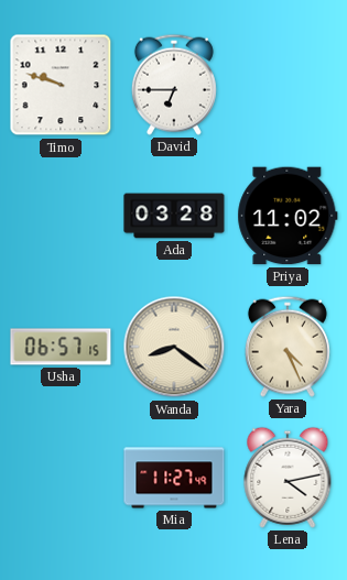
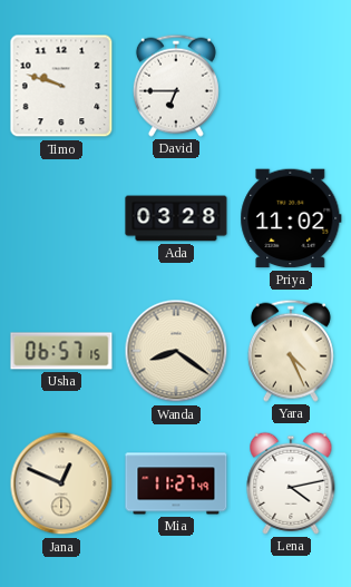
Jana: none -> 12:49 (61, 483)
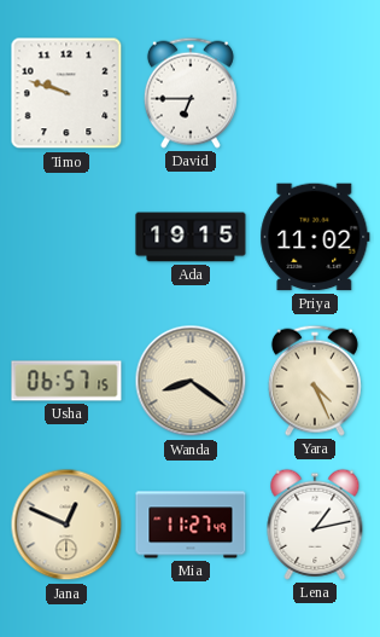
Ada: 03:28 -> 19:15 (191, 237)
Lena: 4:13 -> 1:13 (315, 525)
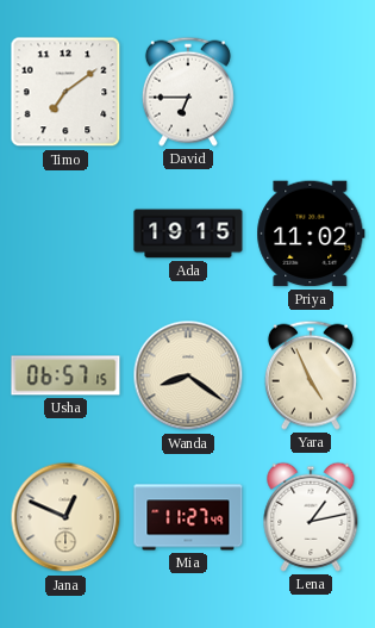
Timo: 9:48 -> 7:09 (65, 92)
Yara: 4:26 -> 4:56 (311, 375)
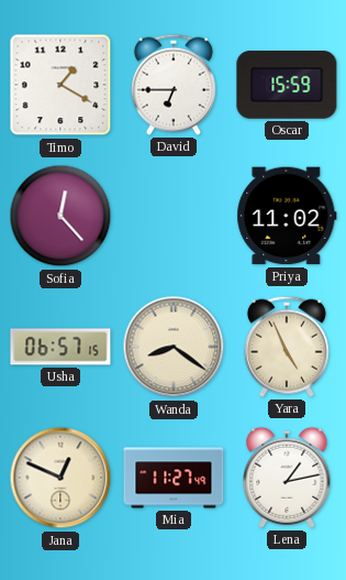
Timo: 7:09 -> 1:20 (60, 85)
Oscar: none -> 15:59 (287, 85)
Sofia: none -> 12:23 (60, 216)
Ada: 19:15 -> none (188, 234)
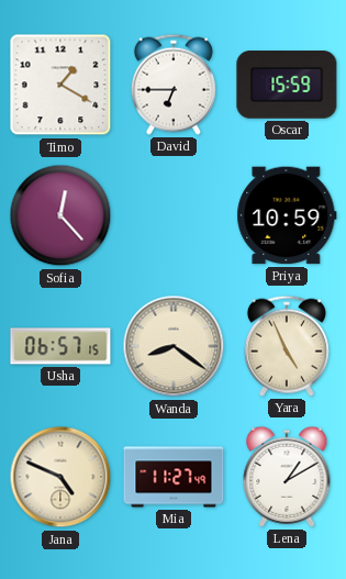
Priya: 11:02 -> 10:59 (287, 215)
Jana: 12:49 -> 4:49 (60, 477)
Lena: 1:13 -> 1:10 (287, 477)
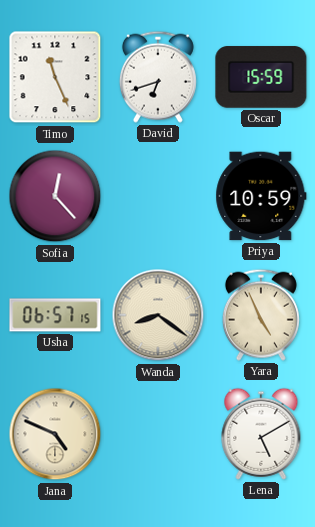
Timo: 1:20 -> 11:26 (55, 77)
David: 6:45 -> 6:42 (158, 77)
Mia: 11:27 -> none (174, 477)
Lena: 1:10 -> 5:10 (261, 434)
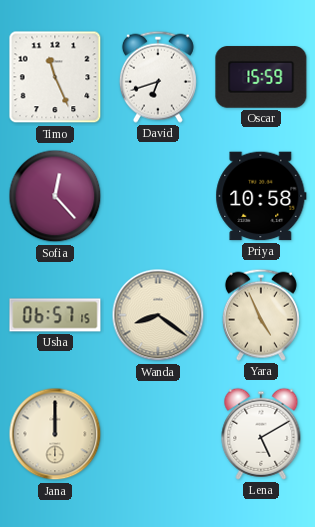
Priya: 10:59 -> 10:58 (261, 196)
Jana: 4:49 -> 12:00 (55, 434)
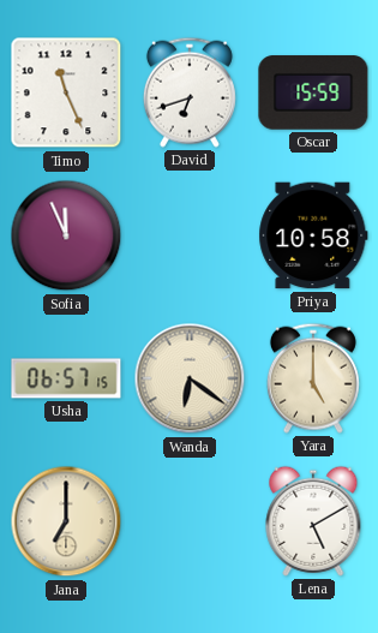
Sofia: 12:23 -> 11:56 (66, 235)
Wanda: 8:21 -> 6:21 (190, 378)
Yara: 4:56 -> 5:00 (313, 378)
Jana: 12:00 -> 7:00 (66, 521)
